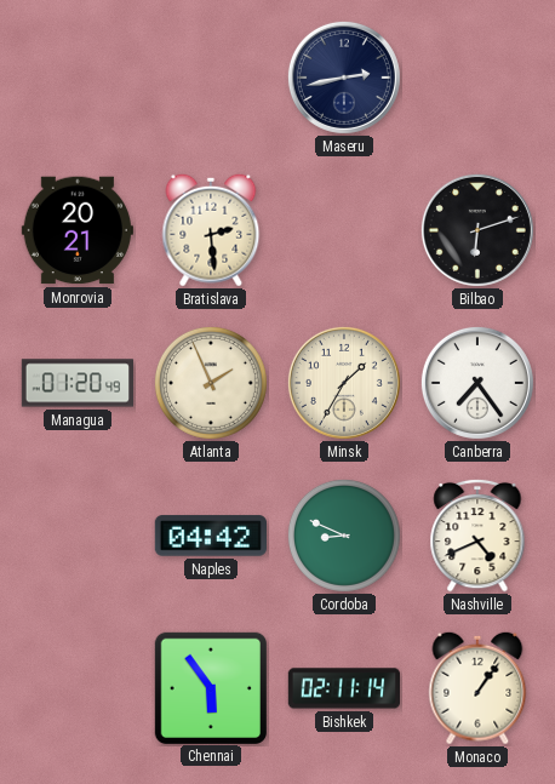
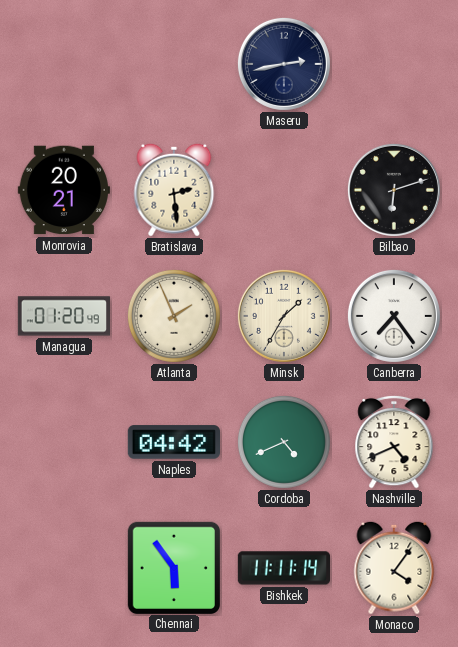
Cordoba: 8:49 -> 4:41 (284, 442)
Bishkek: 02:11 -> 11:11 (283, 568)
Monaco: 1:06 -> 4:06 (394, 568)
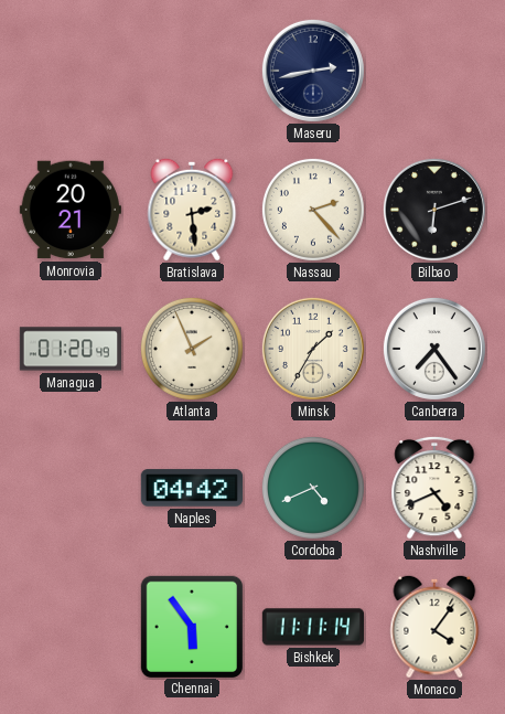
Nassau: none -> 2:23 (313, 210)
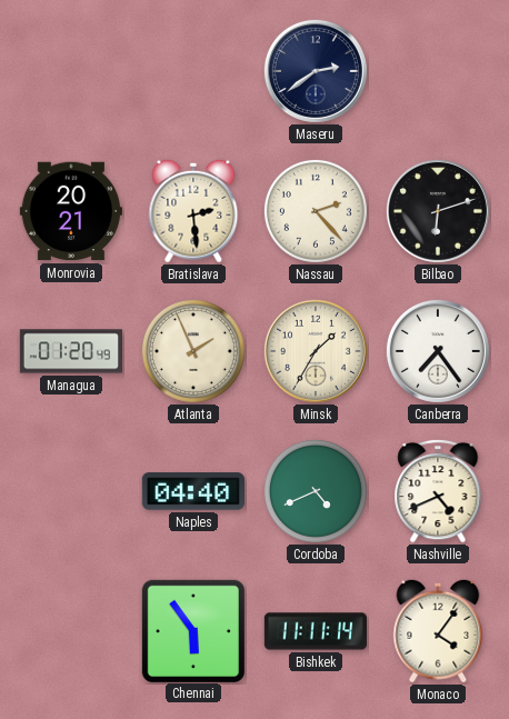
Maseru: 2:43 -> 2:39 (316, 71)
Naples: 04:42 -> 04:40 (192, 491)
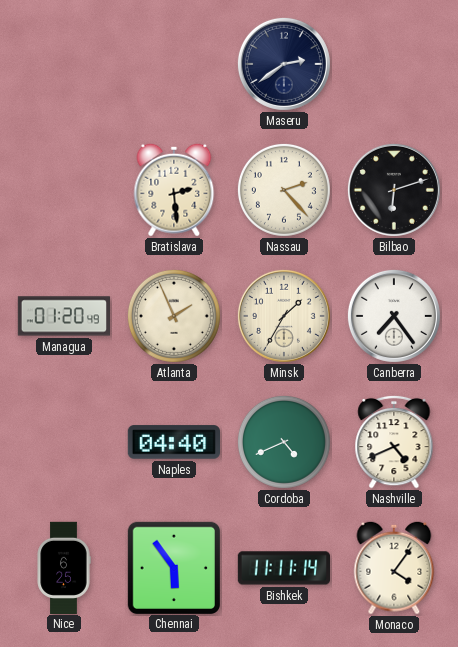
Monrovia: 20:21 -> none (71, 211)
Nice: none -> 6:25 (64, 567)
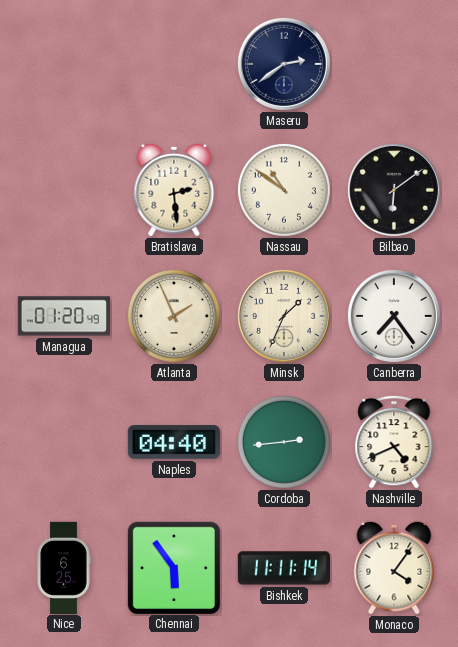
Nassau: 2:23 -> 10:51 (284, 190)
Bilbao: 6:12 -> 6:09 (394, 190)
Minsk: 1:35 -> 1:34 (284, 316)
Cordoba: 4:41 -> 2:44 (284, 442)
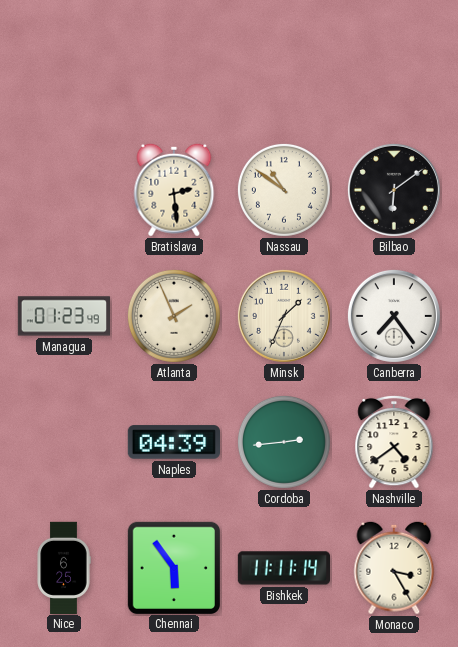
Maseru: 2:39 -> none (284, 64)
Managua: 01:20 -> 01:23 (63, 316)
Naples: 04:40 -> 04:39 (173, 442)
Nashville: 4:41 -> 4:39 (394, 442)
Monaco: 4:06 -> 3:25 (394, 568)
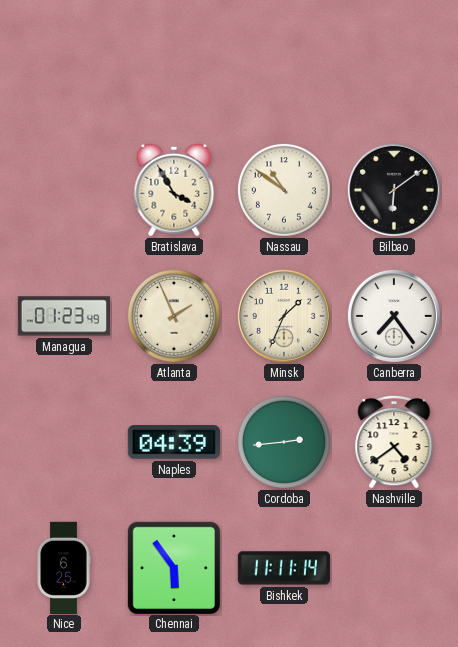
Bratislava: 2:29 -> 3:55 (174, 190)
Monaco: 3:25 -> none (394, 568)
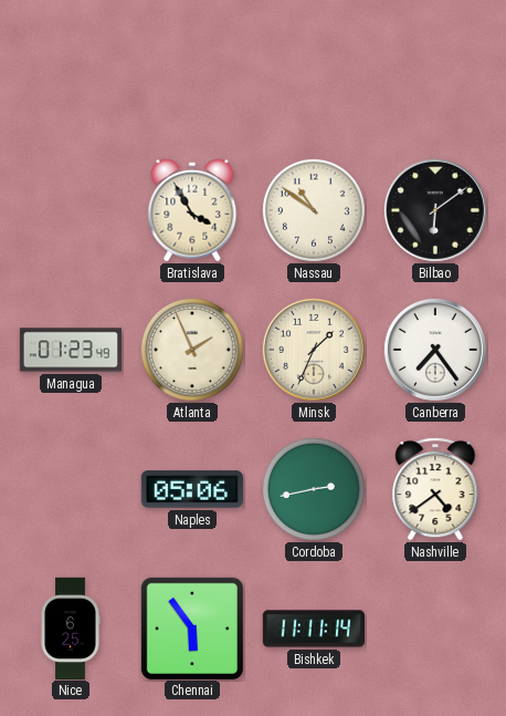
Naples: 04:39 -> 05:06 (191, 489)
Cordoba: 2:44 -> 2:43 (314, 489)
